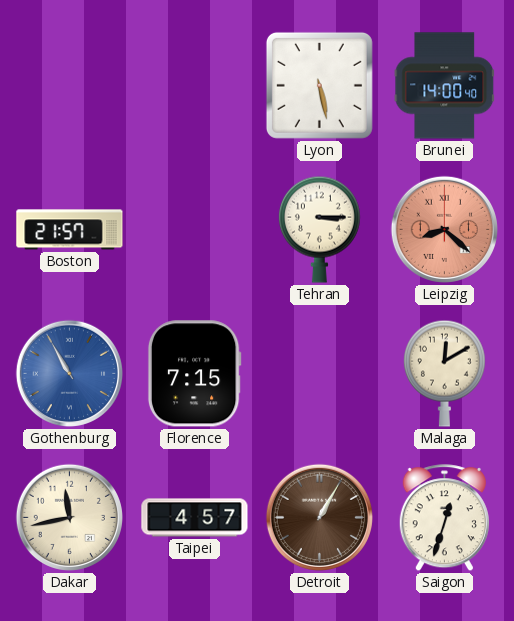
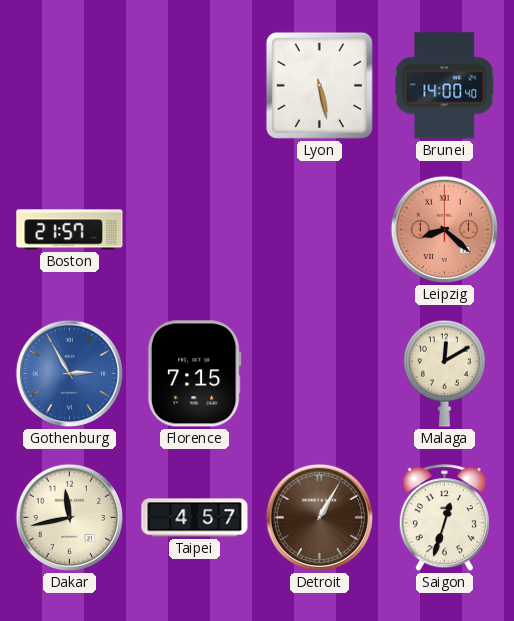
Tehran: 3:15 -> none (319, 229)
Gothenburg: 10:55 -> 2:55 (69, 373)
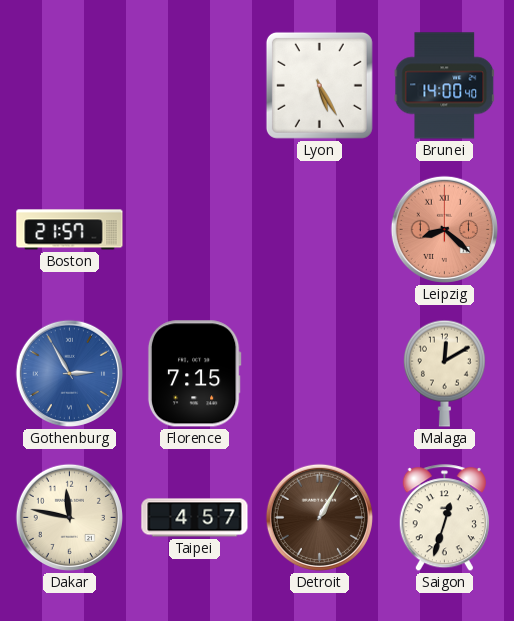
Lyon: 5:28 -> 5:25 (319, 85)
Dakar: 11:43 -> 11:47 (69, 517)
